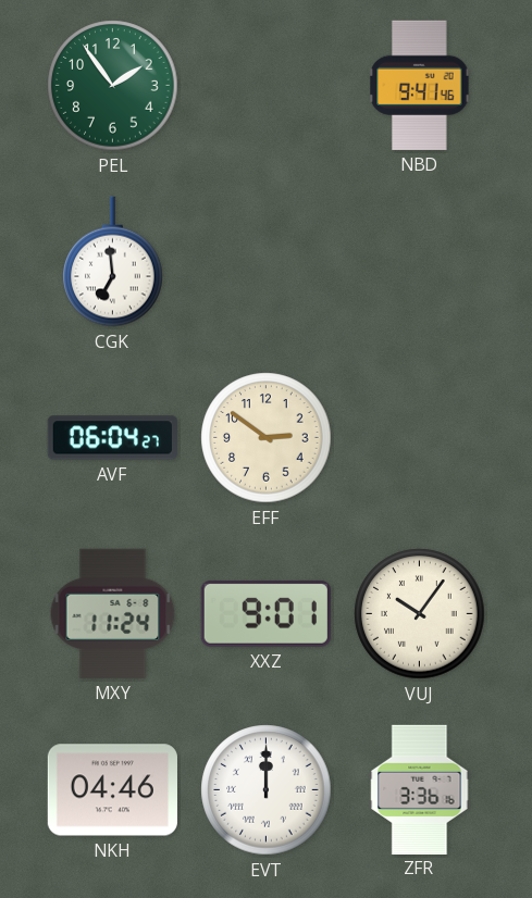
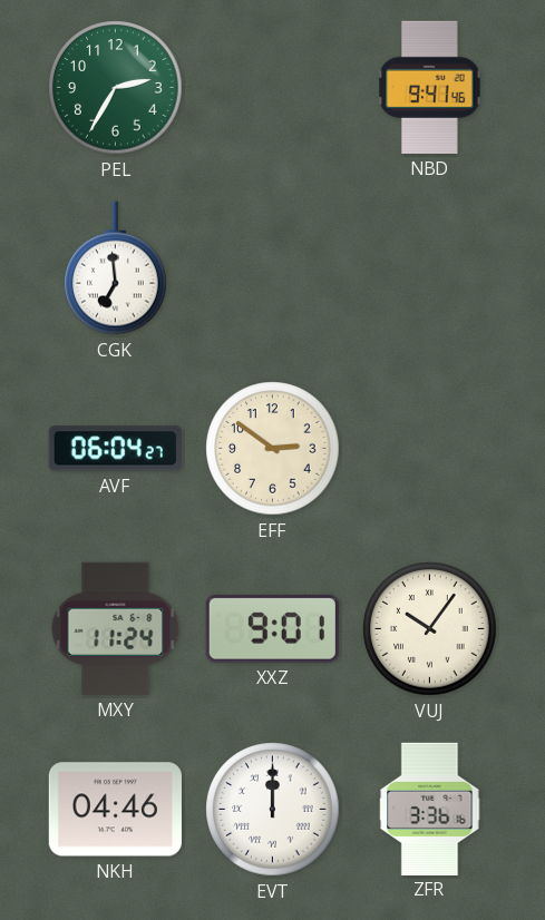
PEL: 1:54 -> 2:35 (116, 88)
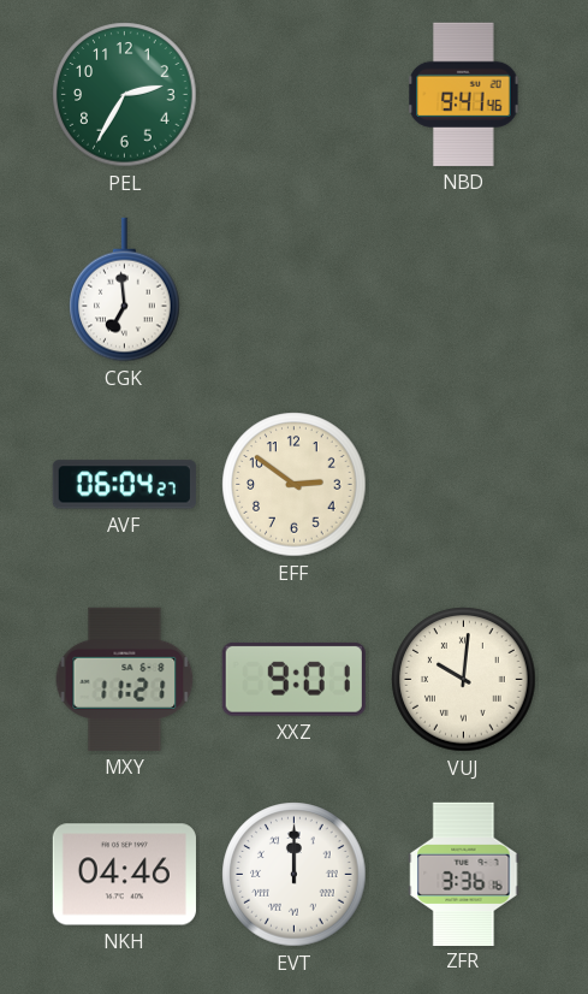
MXY: 11:24 -> 11:21 (125, 679)
VUJ: 10:06 -> 10:01 (464, 680)
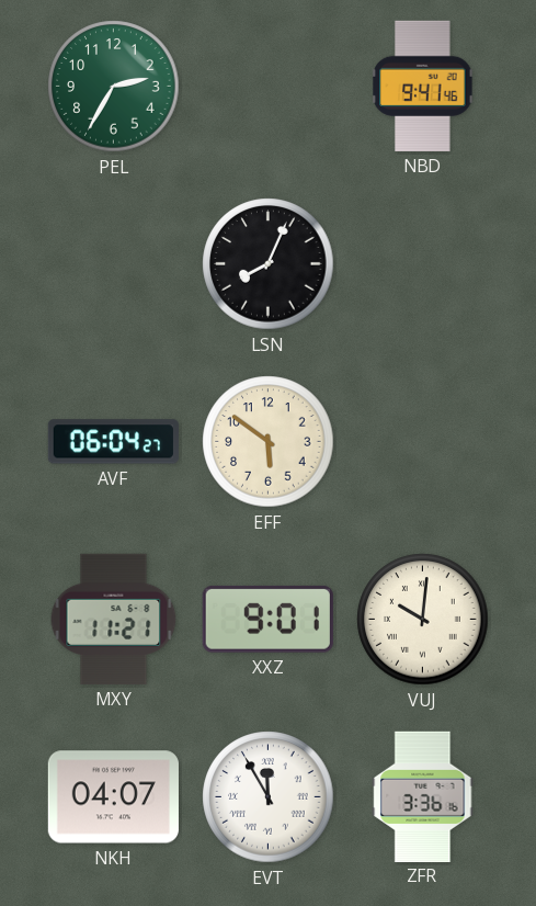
CGK: 6:59 -> none (125, 290)
LSN: none -> 8:04 (269, 264)
EFF: 2:51 -> 5:51 (269, 442)
NKH: 04:46 -> 04:07 (113, 797)
EVT: 12:00 -> 11:55 (269, 797)
